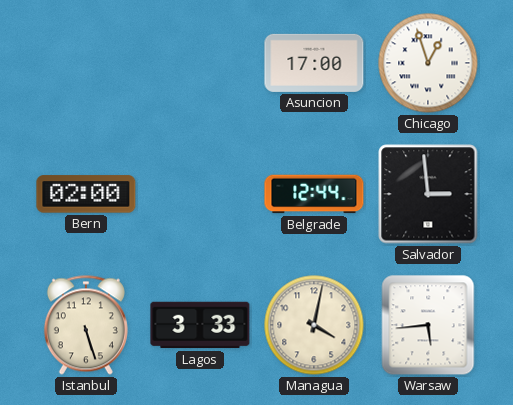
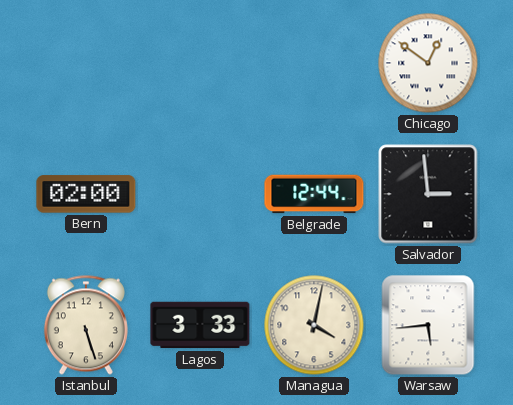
Asuncion: 17:00 -> none (314, 63)
Chicago: 12:57 -> 12:51 (428, 63)
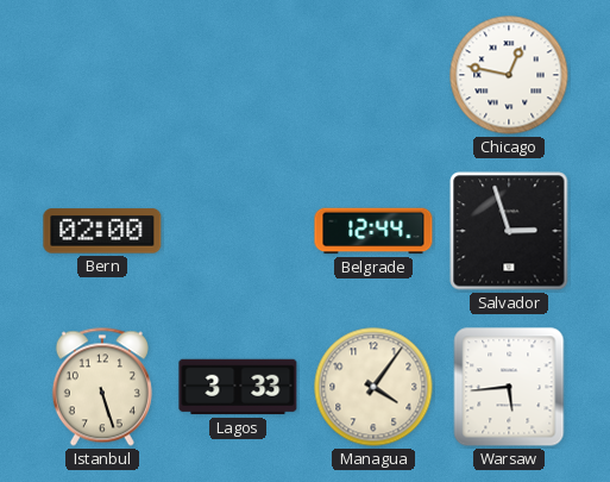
Chicago: 12:51 -> 12:47 (509, 75)
Salvador: 2:59 -> 2:57 (509, 231)
Managua: 4:02 -> 4:06 (373, 387)
